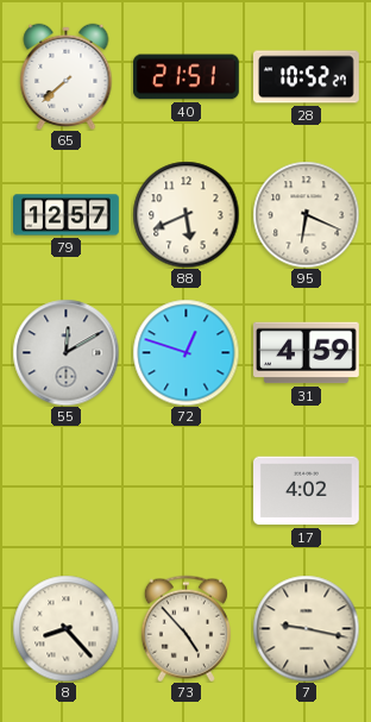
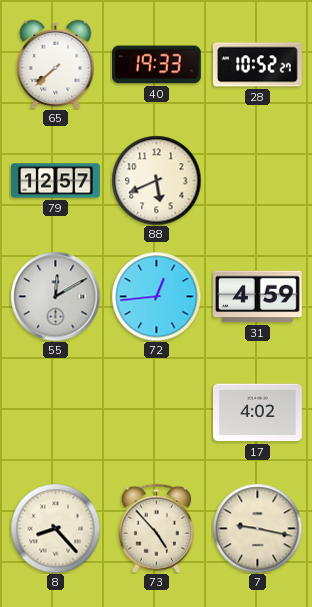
40: 21:51 -> 19:33 (157, 65)
95: 6:19 -> none (306, 214)
72: 12:48 -> 12:44 (156, 296)
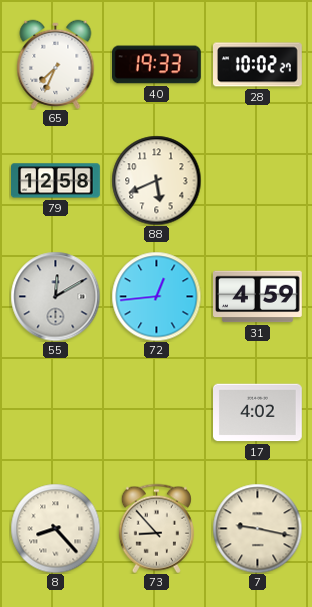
65: 7:38 -> 7:34 (56, 64)
28: 10:52 -> 10:02 (258, 65)
79: 12:57 -> 12:58 (56, 181)
73: 4:53 -> 8:53 (156, 528)
